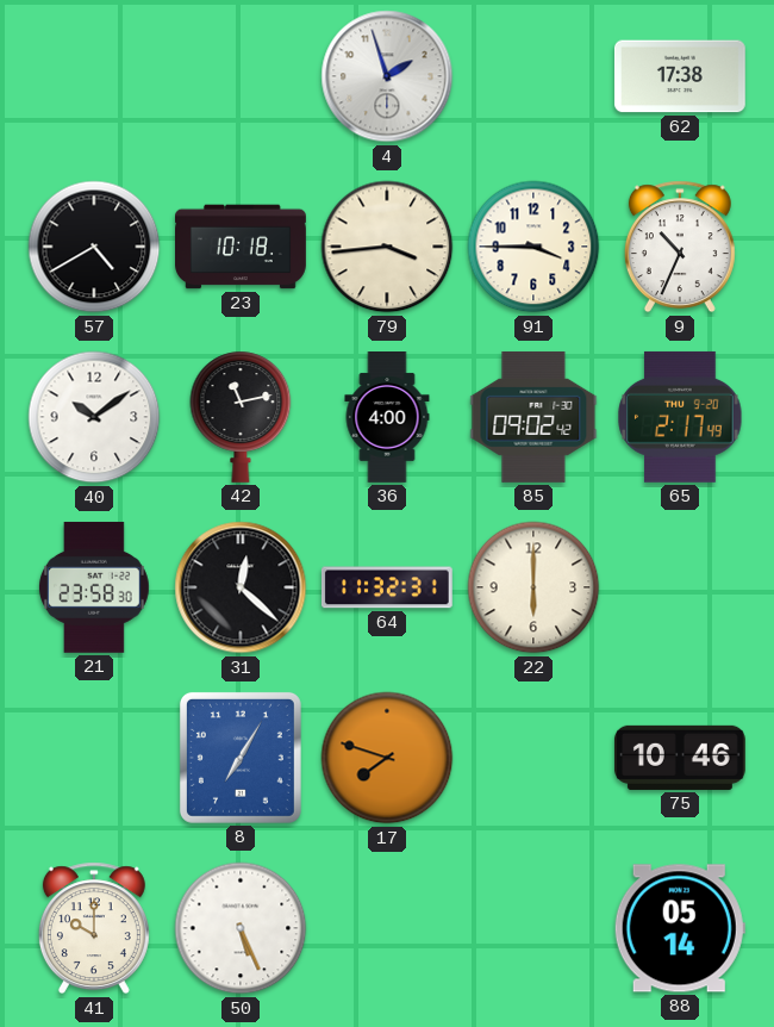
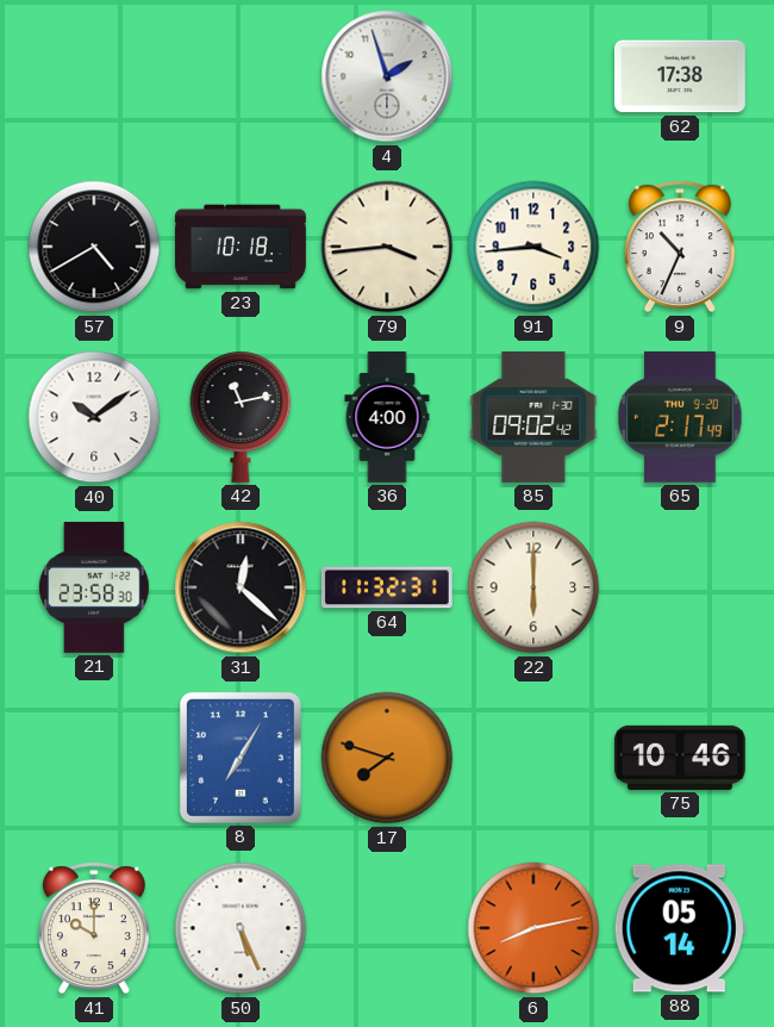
91: 3:45 -> 3:44 (533, 247)
6: none -> 8:13 (533, 928)
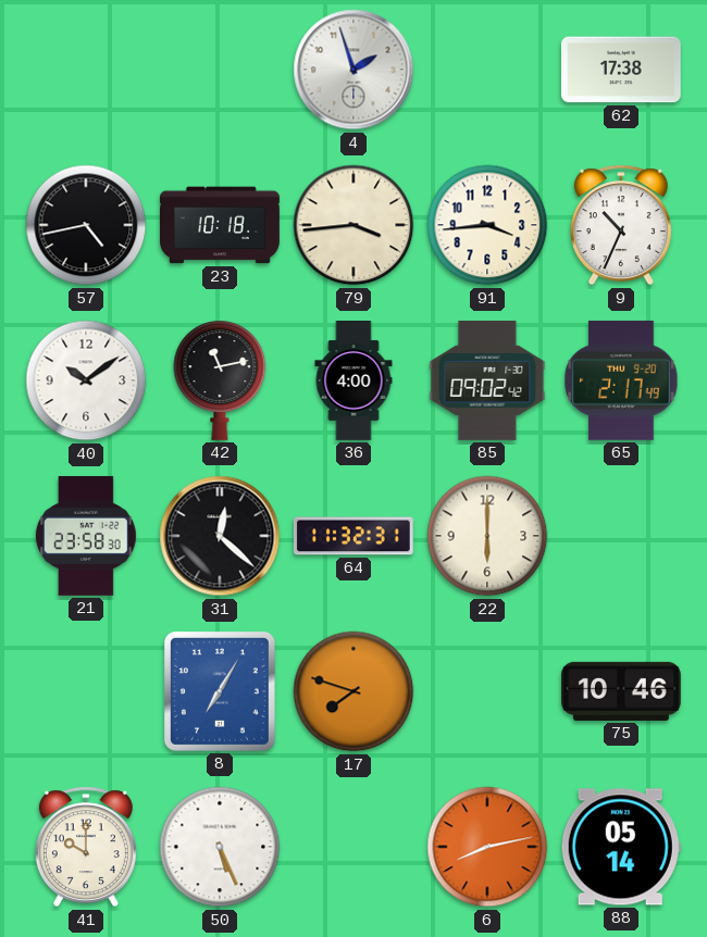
57: 4:40 -> 4:43 (86, 225)
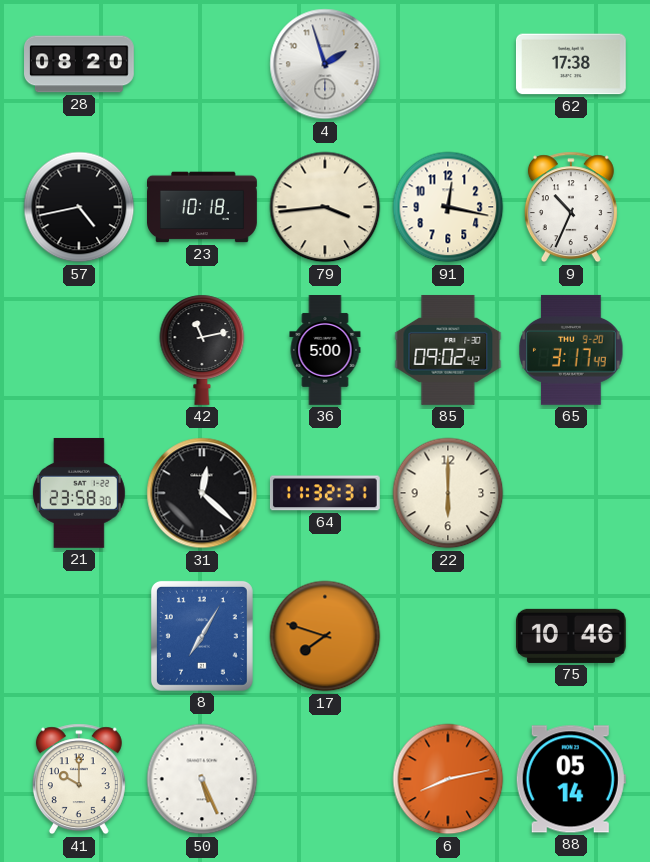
28: none -> 08:20 (80, 64)
91: 3:44 -> 12:17 (448, 207)
40: 10:09 -> none (86, 380)
36: 4:00 -> 5:00 (325, 351)
65: 2:17 -> 3:17 (571, 350)
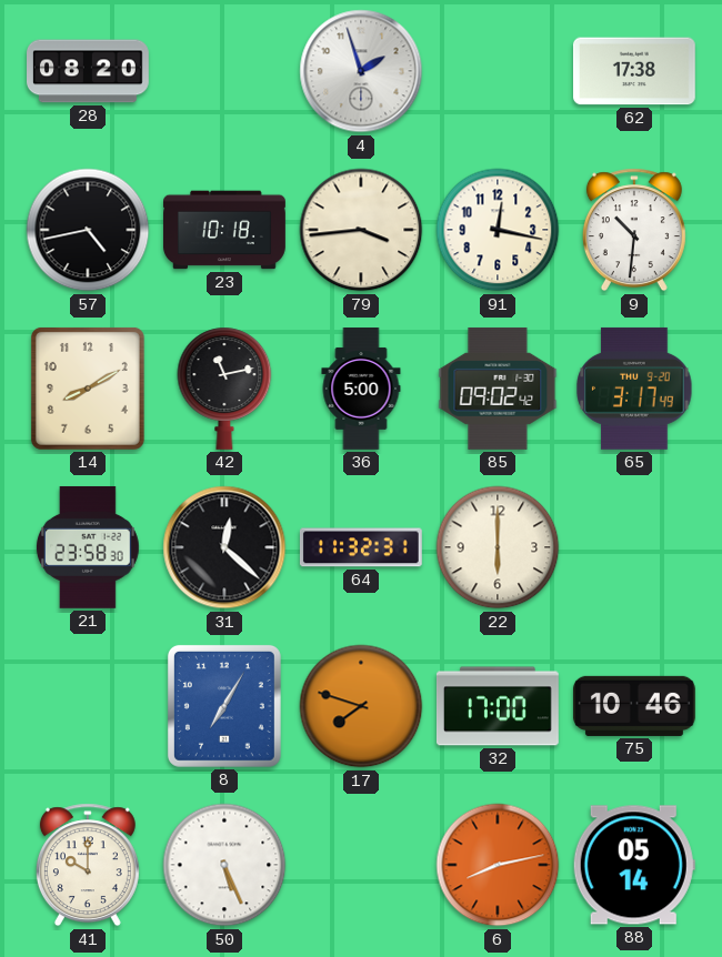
9: 10:34 -> 10:31 (634, 230)
14: none -> 8:10 (88, 389)
32: none -> 17:00 (498, 706)
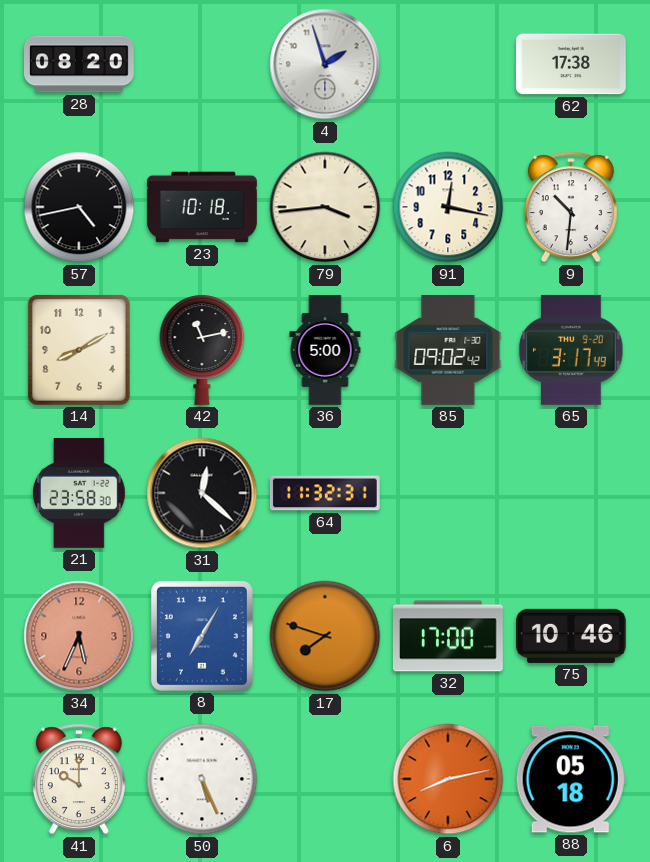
22: 6:00 -> none (498, 547)
34: none -> 5:34 (79, 636)
88: 05:14 -> 05:18 (571, 779)
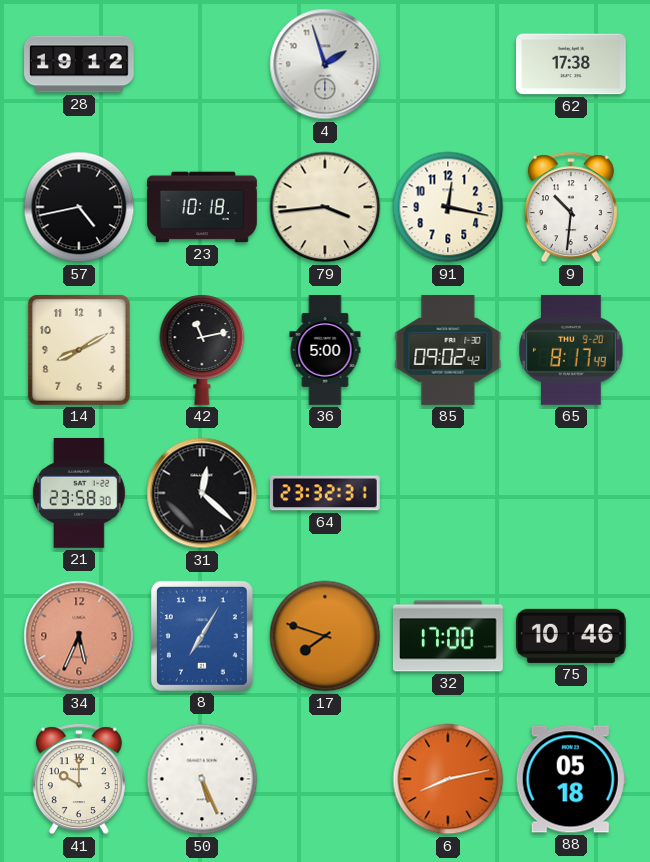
28: 08:20 -> 19:12 (80, 64)
65: 3:17 -> 8:17 (571, 350)
64: 11:32 -> 23:32 (325, 493)
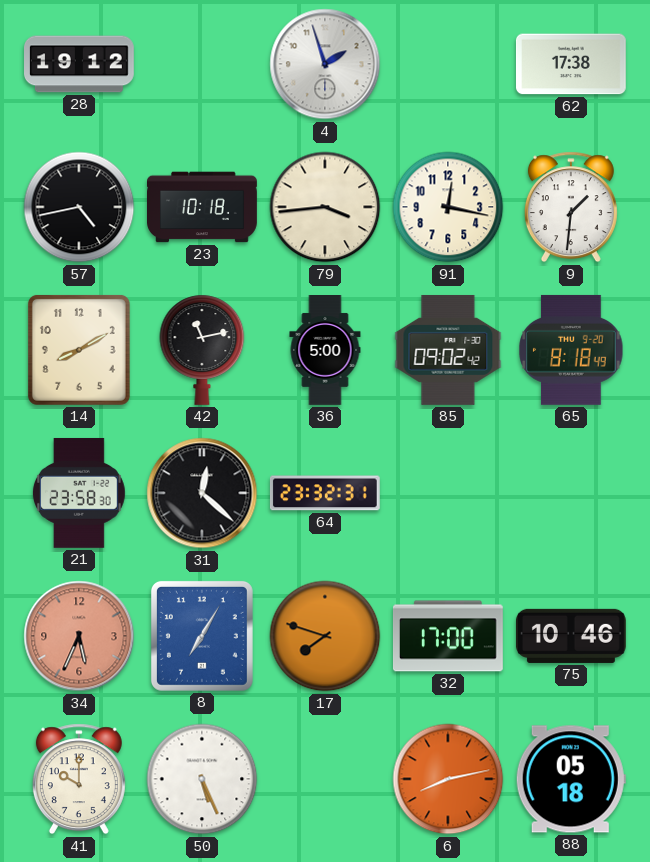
9: 10:31 -> 1:31 (571, 207)
65: 8:17 -> 8:18 (571, 350)
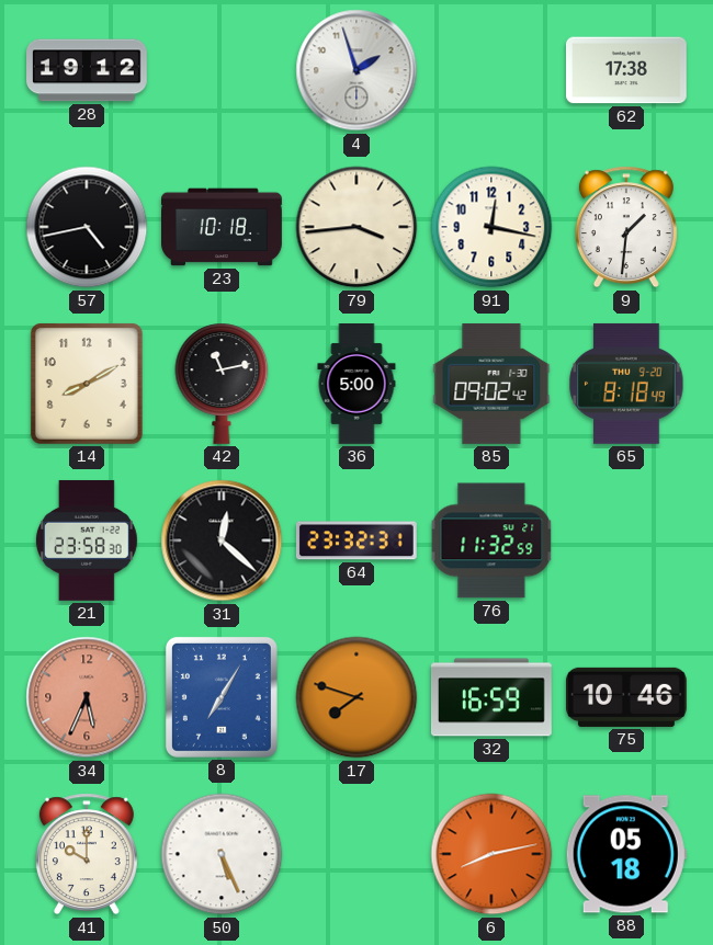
76: none -> 11:32 (491, 540)
32: 17:00 -> 16:59 (491, 697)
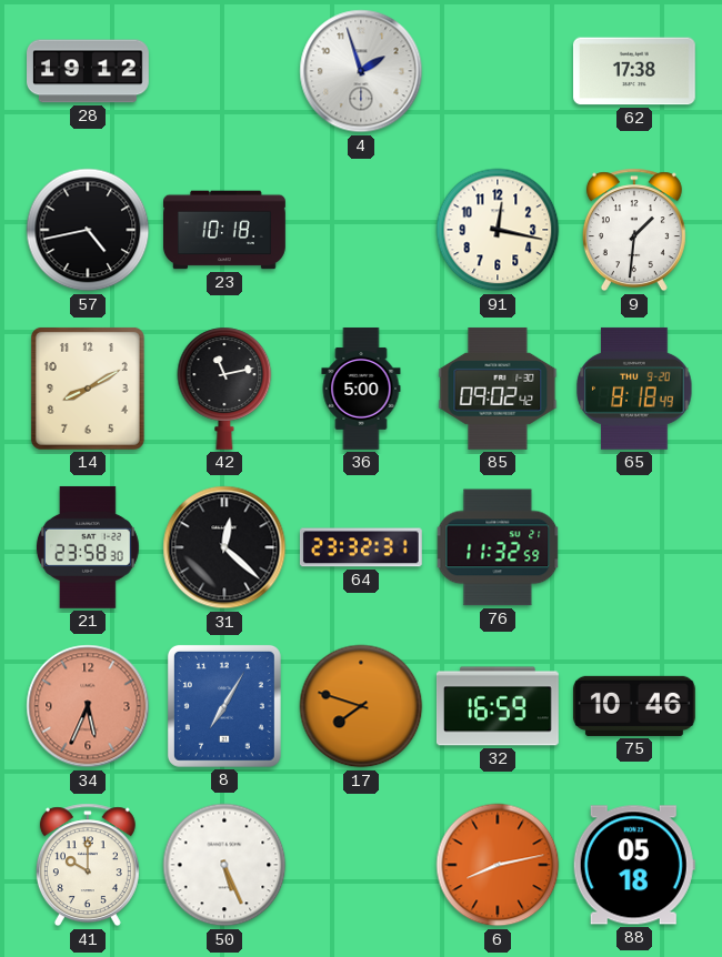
79: 3:44 -> none (356, 227)
